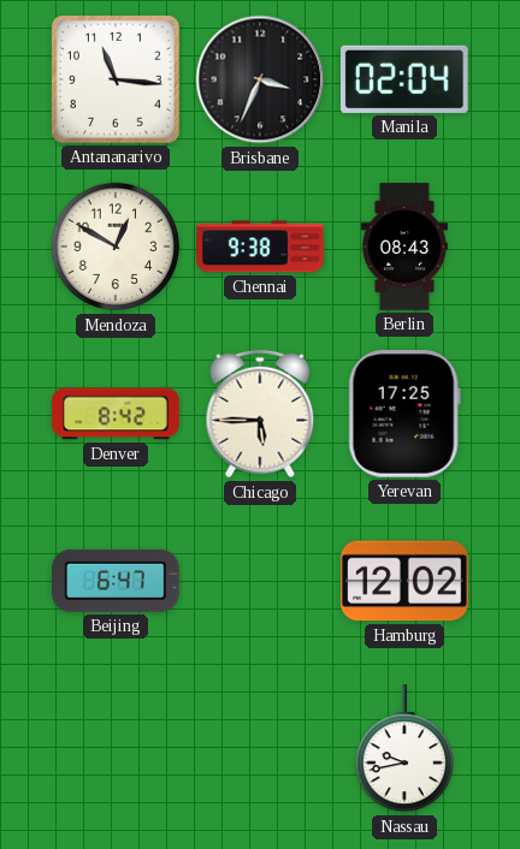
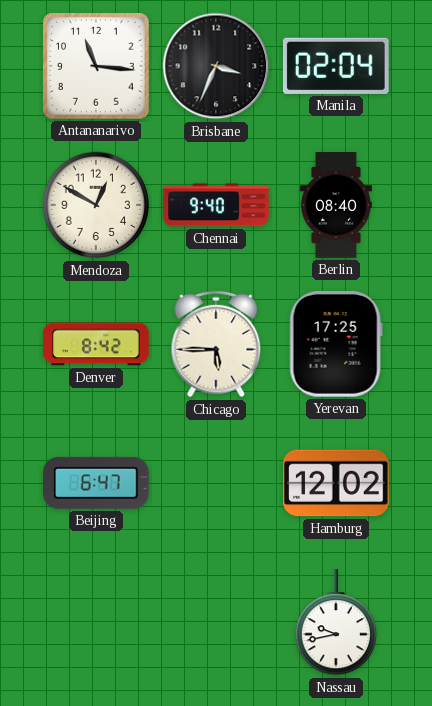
Chennai: 9:38 -> 9:40 (216, 205)
Berlin: 08:43 -> 08:40 (336, 205)
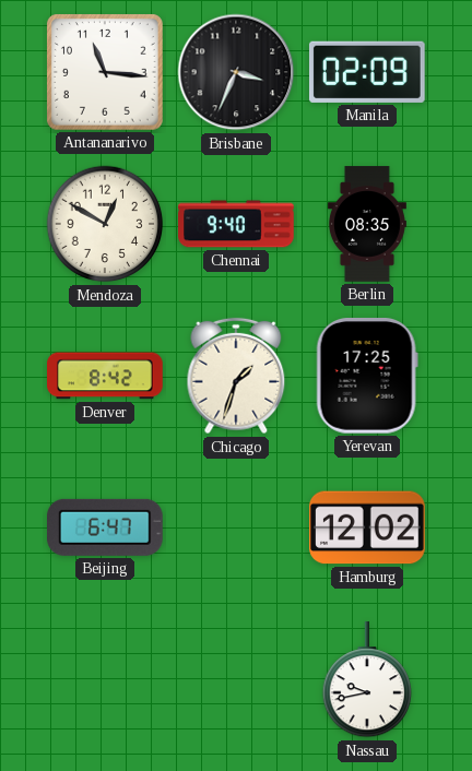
Manila: 02:04 -> 02:09 (367, 72)
Berlin: 08:40 -> 08:35 (367, 224)
Chicago: 5:45 -> 1:33 (236, 376)
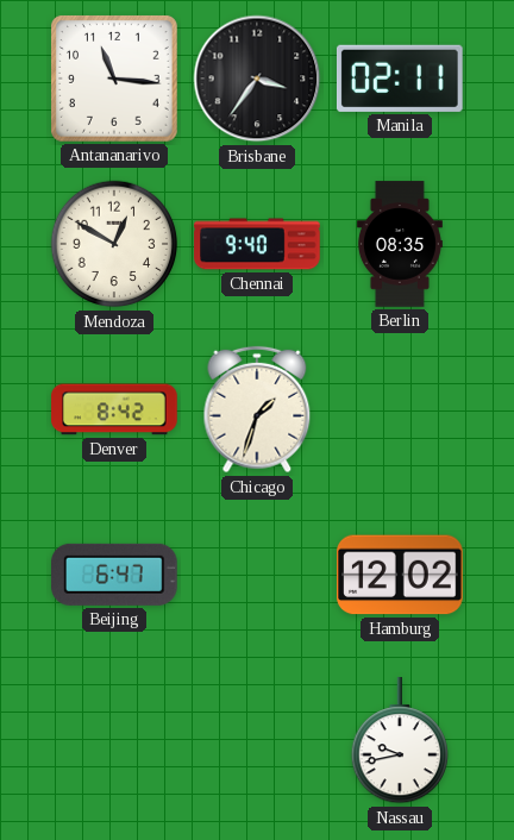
Brisbane: 3:34 -> 3:36 (257, 79)
Manila: 02:09 -> 02:11 (400, 79)
Yerevan: 17:25 -> none (367, 377)
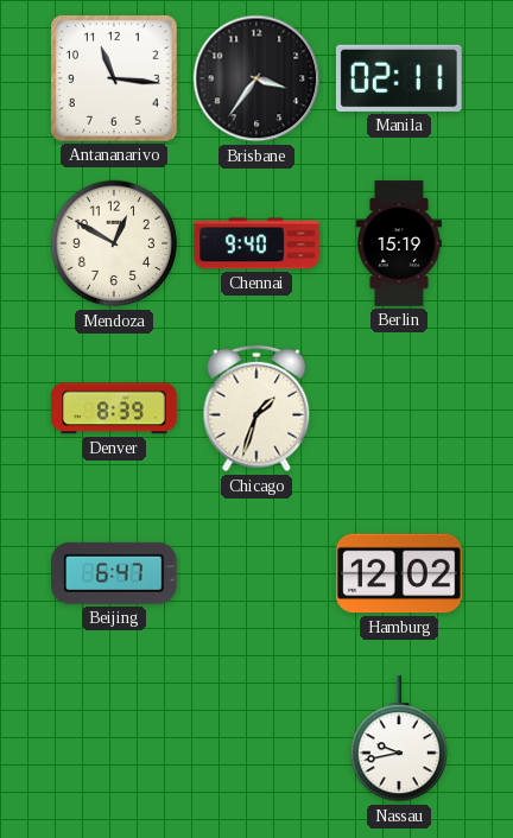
Berlin: 08:35 -> 15:19 (399, 243)
Denver: 8:42 -> 8:39 (114, 408)
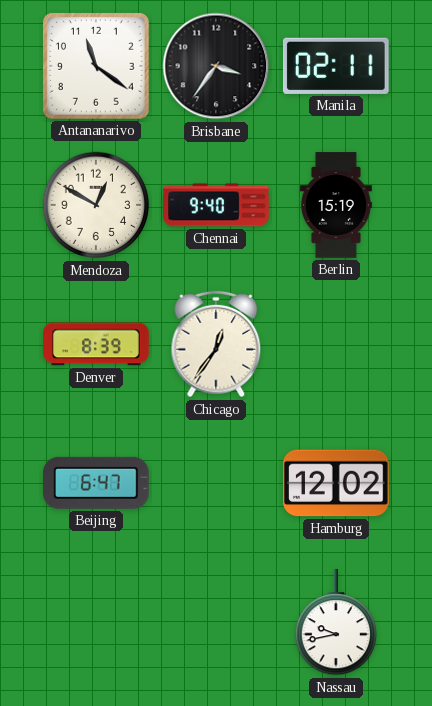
Antananarivo: 11:16 -> 11:21 (96, 66)
Chicago: 1:33 -> 12:36 (216, 344)
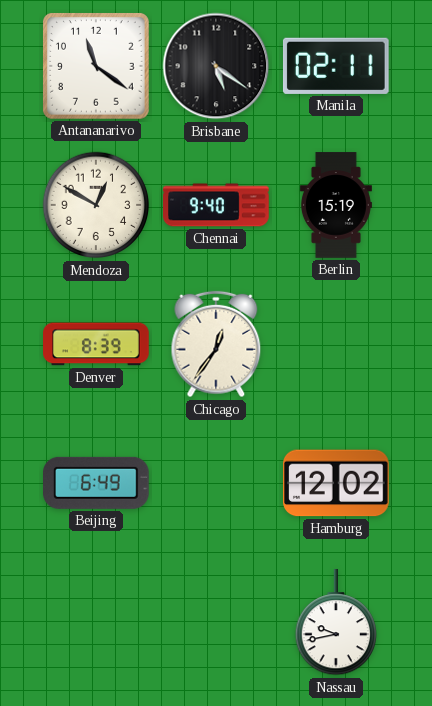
Brisbane: 3:36 -> 5:21 (216, 66)
Beijing: 6:47 -> 6:49 (97, 483)
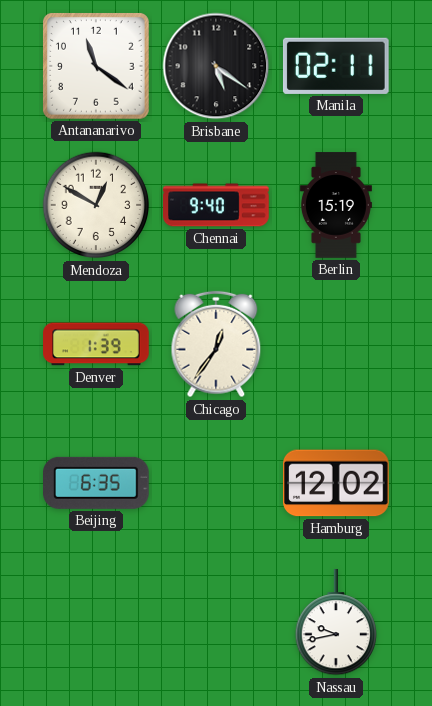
Denver: 8:39 -> 1:39 (96, 344)
Beijing: 6:49 -> 6:35 (97, 483)
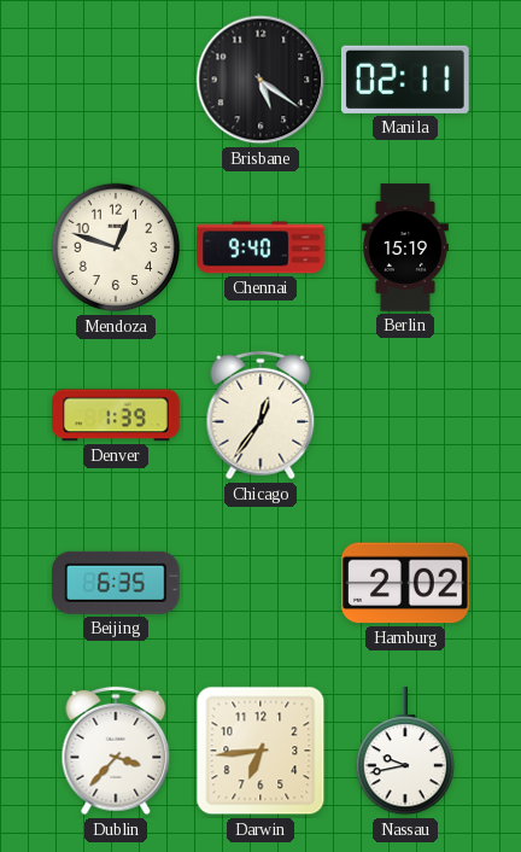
Antananarivo: 11:21 -> none (96, 66)
Mendoza: 12:50 -> 12:48 (116, 247)
Hamburg: 12:02 -> 2:02 (406, 583)
Dublin: none -> 3:37 (116, 751)
Darwin: none -> 6:44 (260, 751)
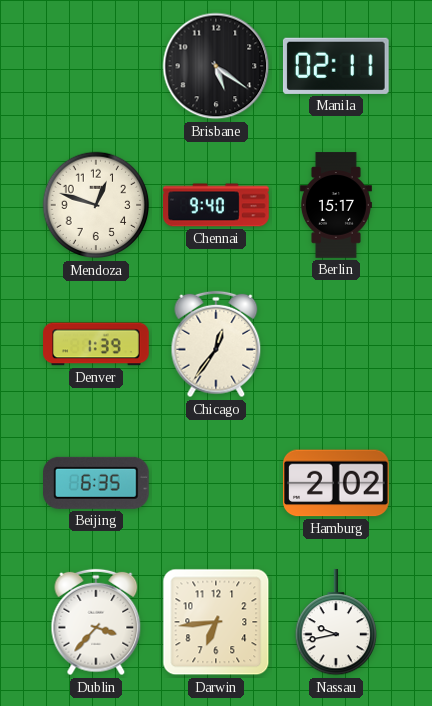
Berlin: 15:19 -> 15:17 (336, 205)
